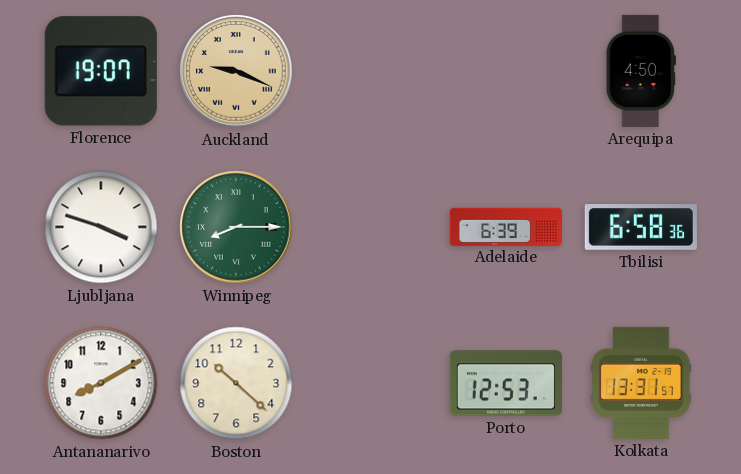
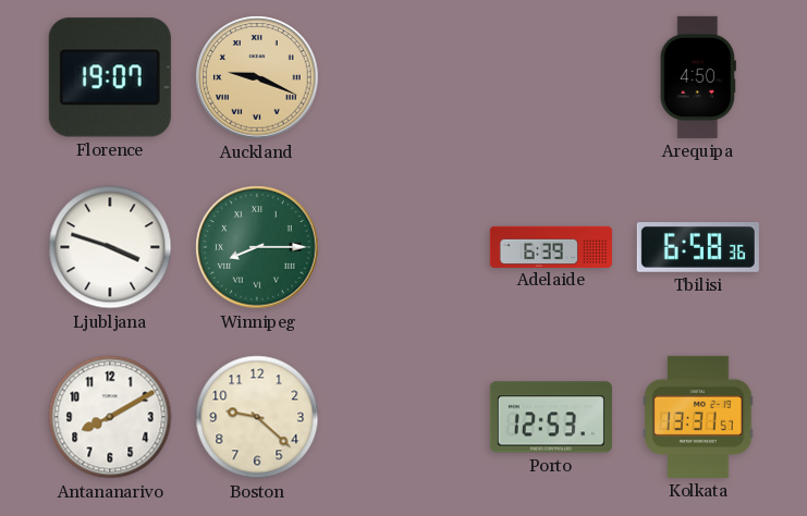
Boston: 10:22 -> 9:22 (257, 417)
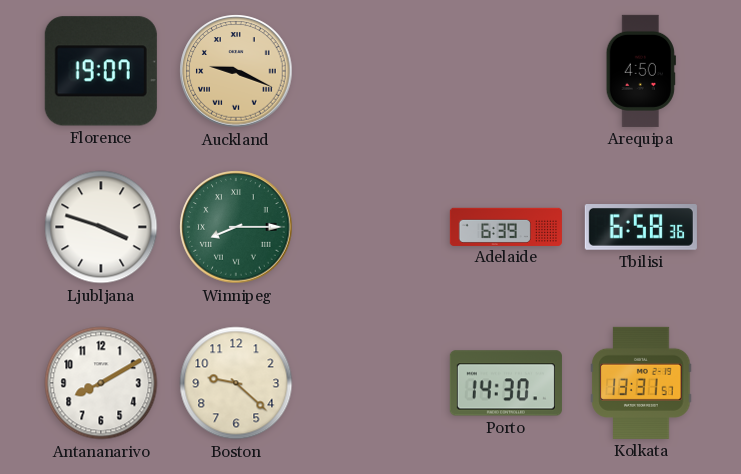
Porto: 12:53 -> 14:30 (506, 383)
